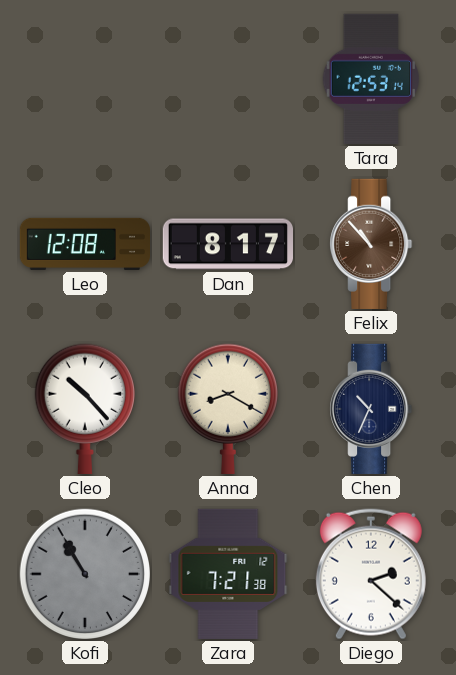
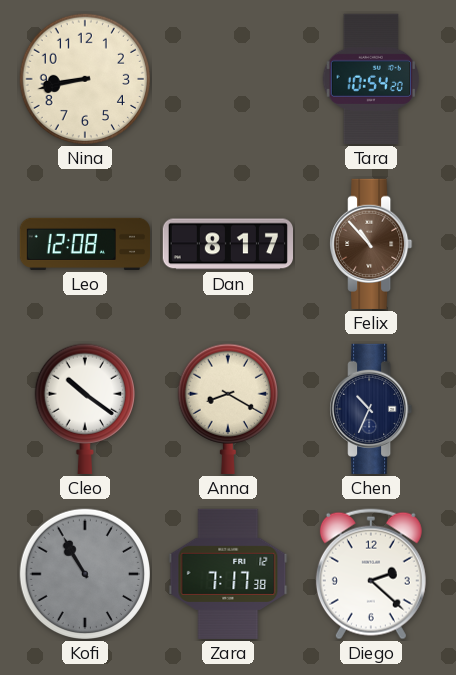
Nina: none -> 8:43 (85, 79)
Tara: 12:53 -> 10:54 (370, 79)
Cleo: 10:23 -> 10:21 (85, 409)
Zara: 7:21 -> 7:17 (228, 574)
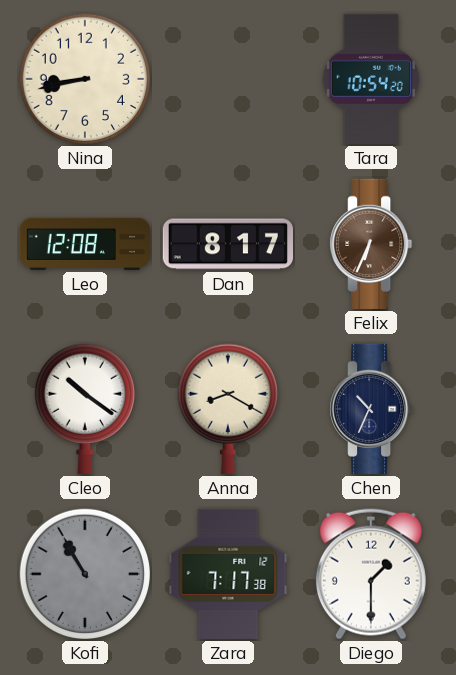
Felix: 10:53 -> 6:34 (371, 244)
Diego: 2:22 -> 1:30 (371, 574)
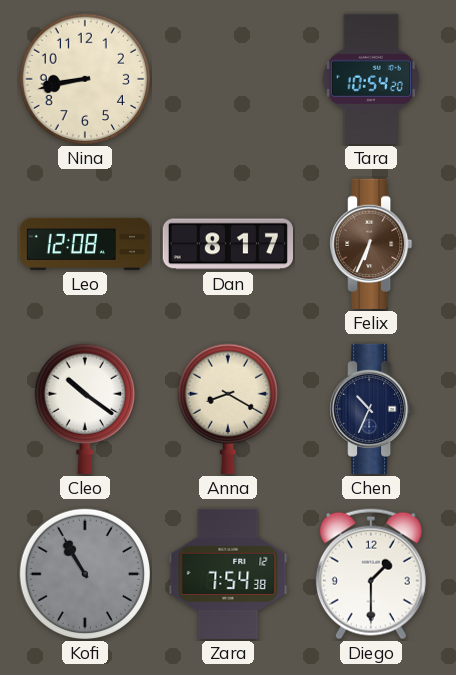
Zara: 7:17 -> 7:54 (228, 574)
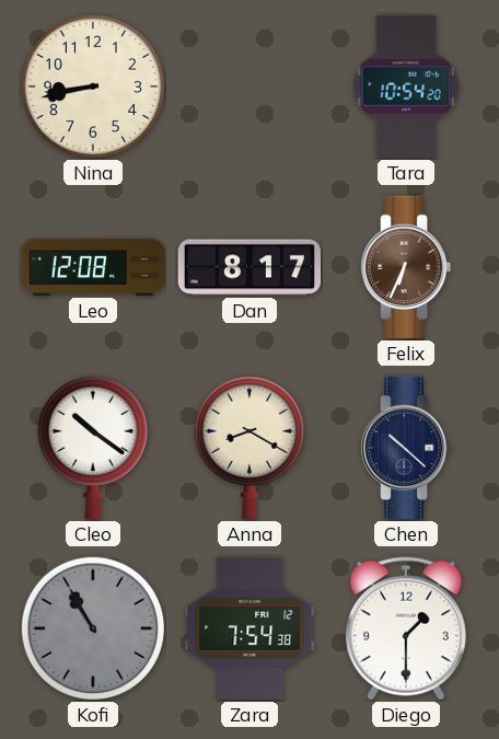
Chen: 10:34 -> 10:22 (406, 448)
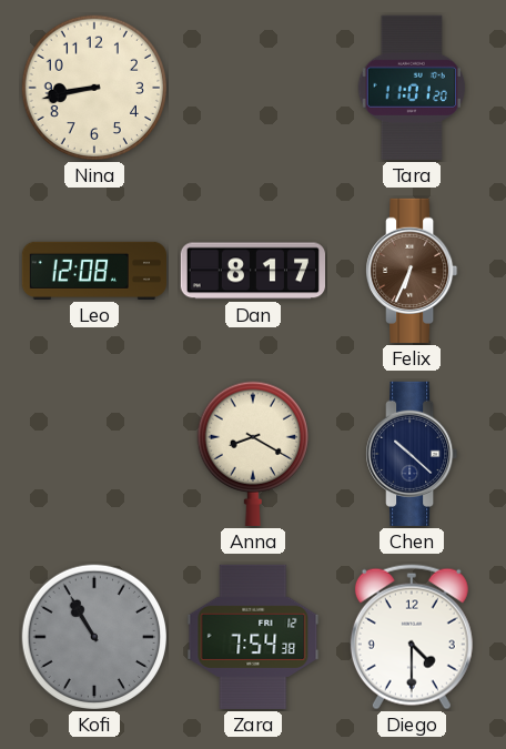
Tara: 10:54 -> 11:01 (411, 88)
Cleo: 10:21 -> none (93, 448)
Diego: 1:30 -> 4:30 (412, 637)
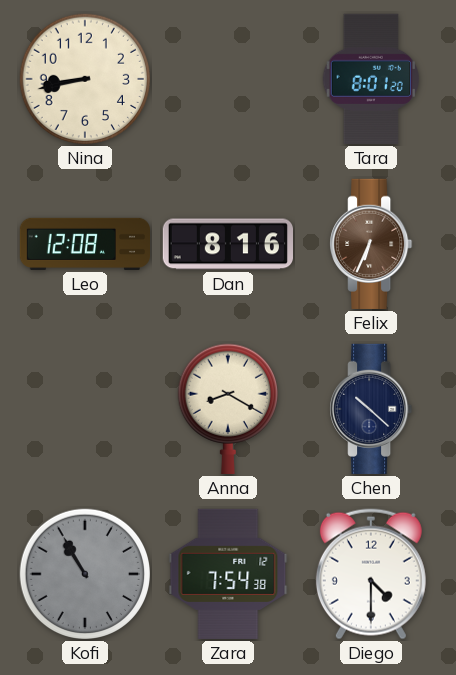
Tara: 11:01 -> 8:01 (370, 79)
Dan: 8:17 -> 8:16 (227, 244)
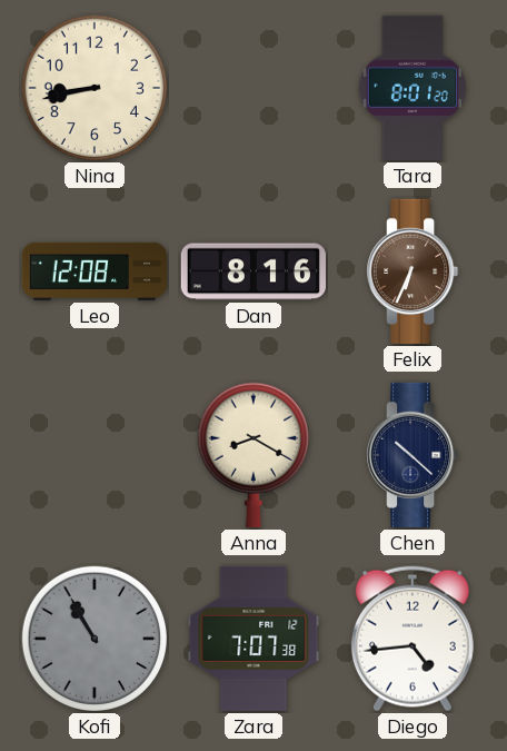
Zara: 7:54 -> 7:07 (254, 639)
Diego: 4:30 -> 4:44 (412, 639)
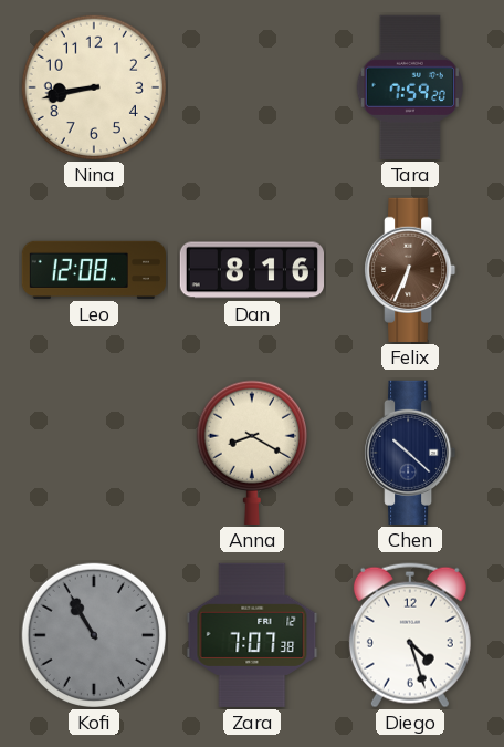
Tara: 8:01 -> 7:59 (409, 87)
Diego: 4:44 -> 4:27 (410, 635)
